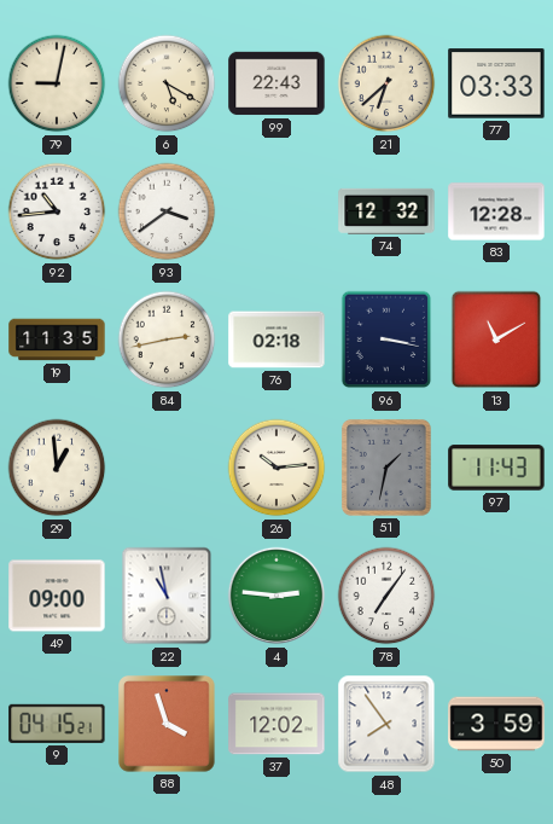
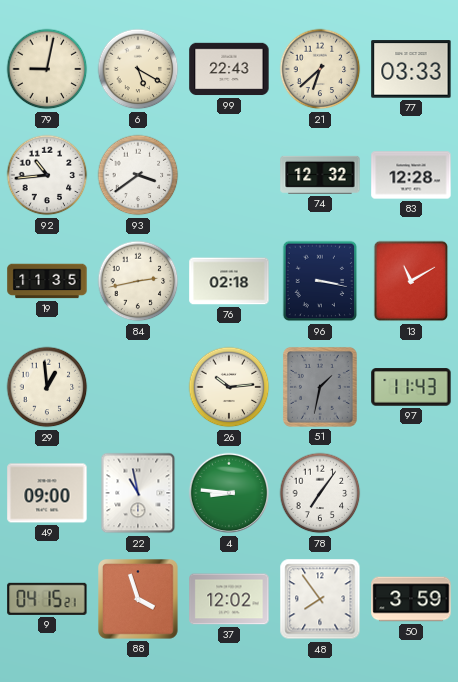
4: 2:46 -> 8:46 (229, 493)
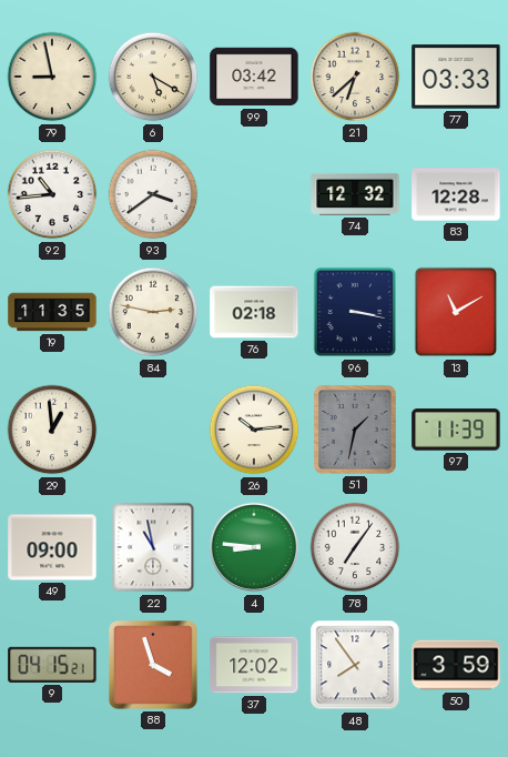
79: 9:02 -> 8:58 (52, 77)
99: 22:43 -> 03:42 (254, 77)
84: 2:43 -> 2:47 (153, 312)
97: 11:43 -> 11:39 (456, 430)
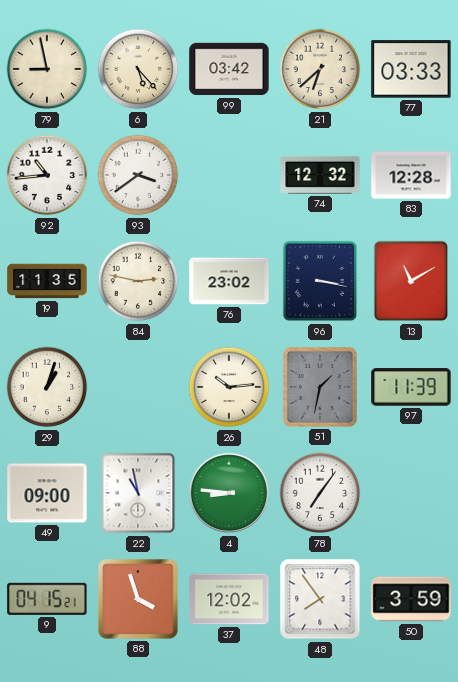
6: 5:20 -> 5:23 (138, 69)
76: 02:18 -> 23:02 (229, 281)
29: 12:59 -> 1:03 (47, 387)
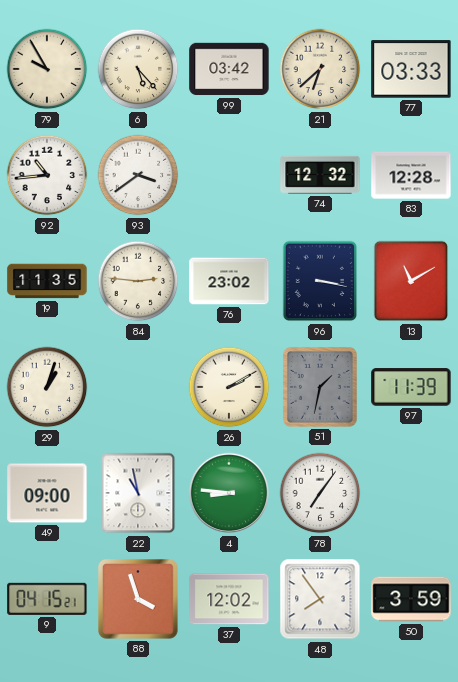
79: 8:58 -> 9:55 (47, 69)
84: 2:47 -> 2:46 (138, 281)
26: 10:14 -> 2:10 (229, 387)
